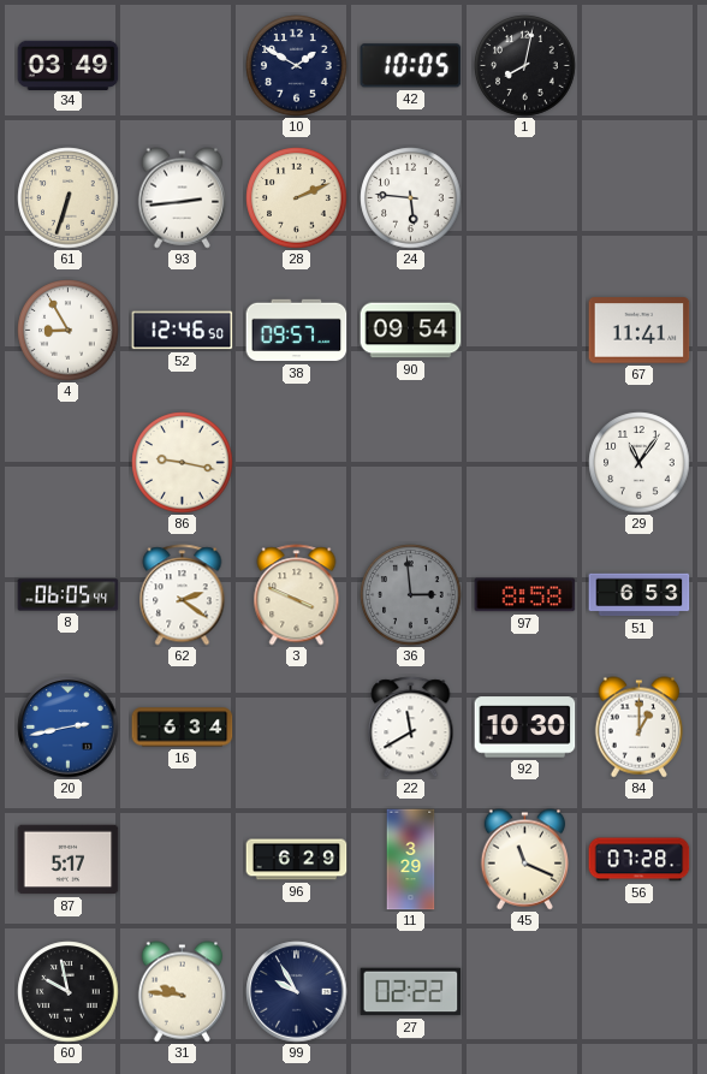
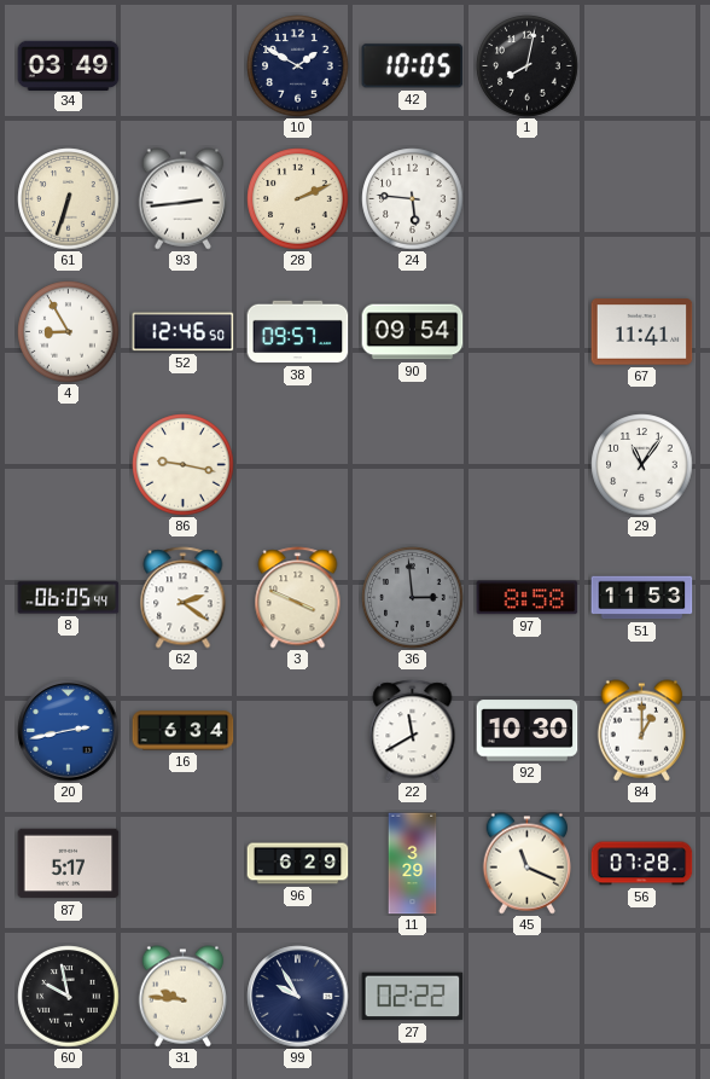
51: 6:53 -> 11:53 (642, 598)
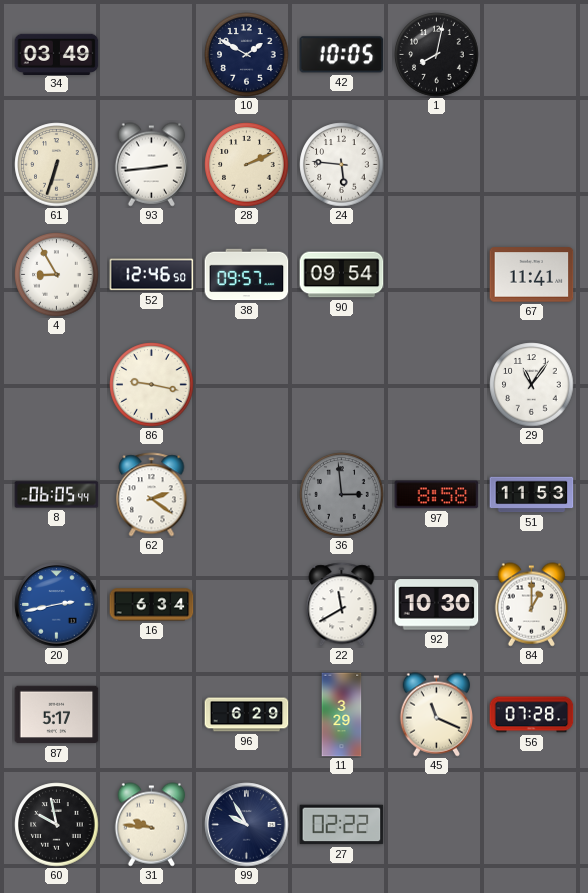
3: 3:49 -> none (298, 598)
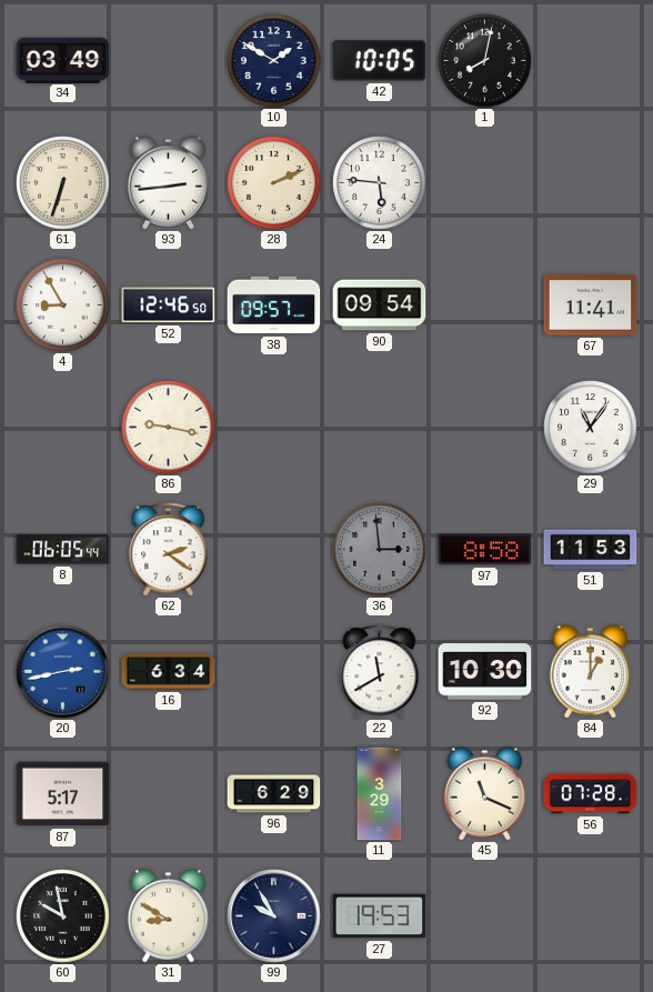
31: 9:46 -> 8:50 (168, 916)
27: 02:22 -> 19:53 (380, 916)
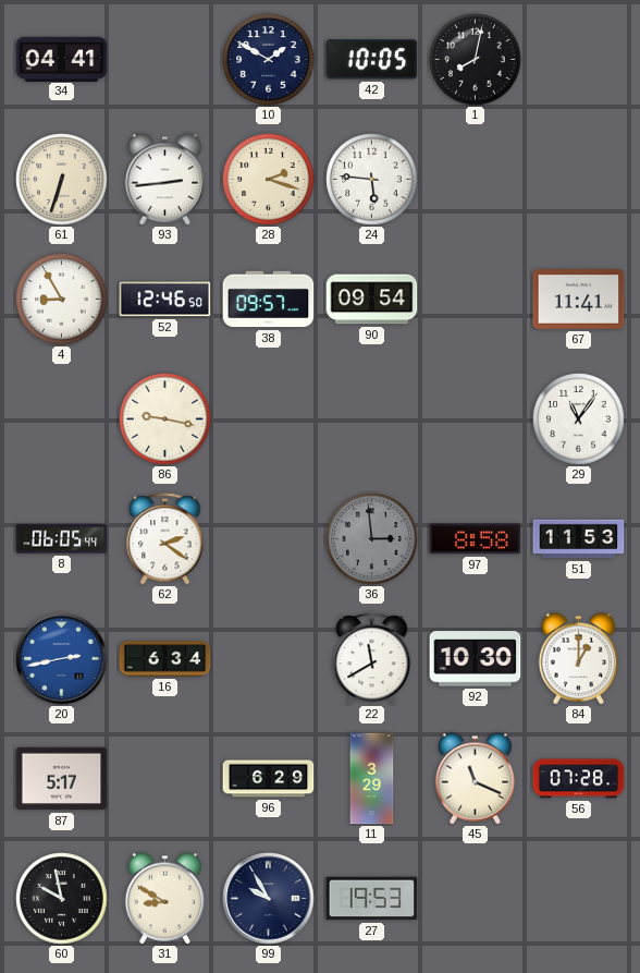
34: 03:49 -> 04:41 (62, 59)
28: 2:11 -> 2:18 (269, 180)
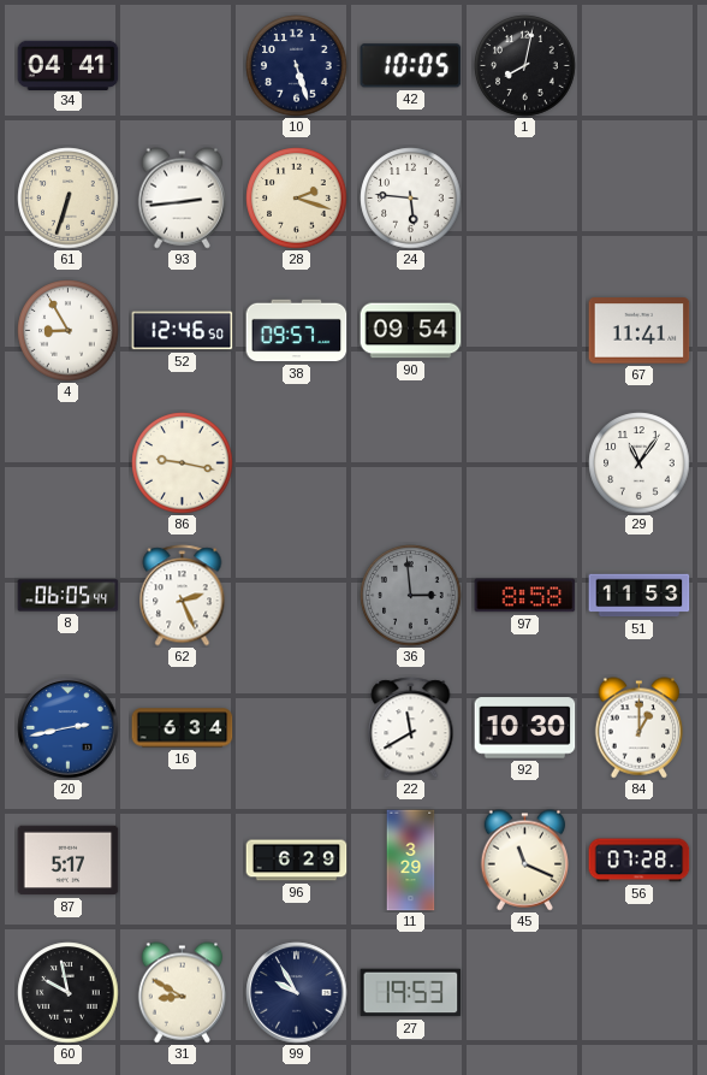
10: 1:50 -> 5:27 (297, 66)
62: 2:21 -> 2:26 (183, 596)
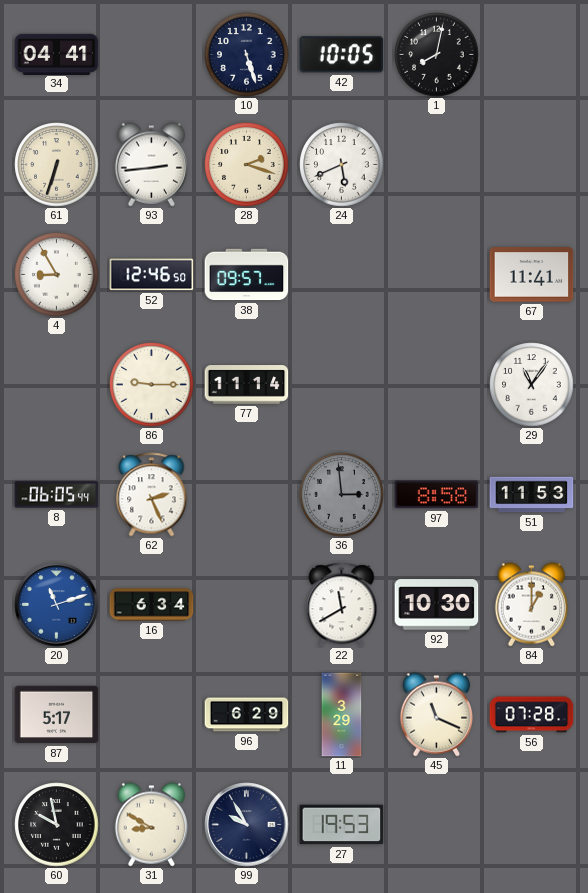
24: 5:46 -> 5:41 (342, 165)
90: 09:54 -> none (411, 331)
86: 9:17 -> 9:15 (152, 385)
77: none -> 11:14 (247, 385)
20: 2:43 -> 11:12 (57, 605)
